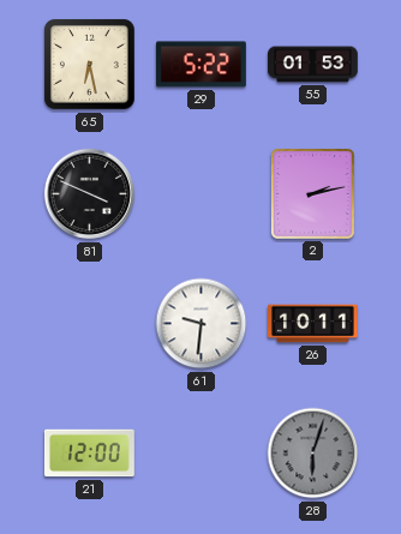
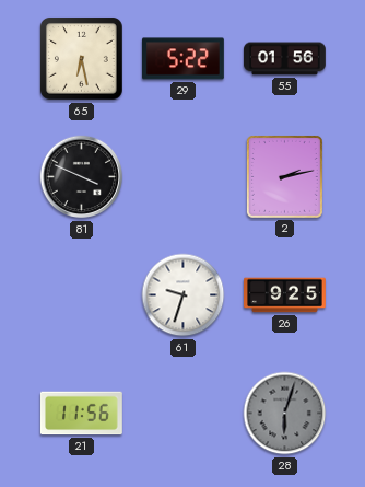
55: 01:53 -> 01:56 (285, 59)
61: 9:31 -> 9:33 (184, 295)
26: 10:11 -> 9:25 (285, 295)
21: 12:00 -> 11:56 (82, 414)
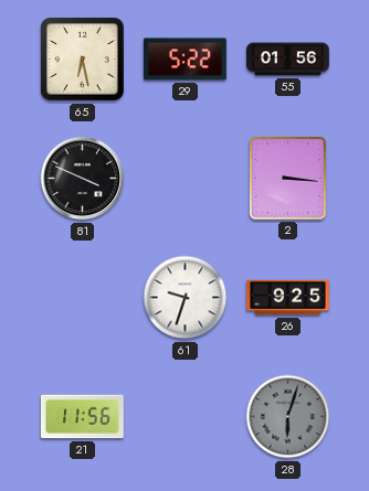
2: 2:13 -> 3:16 (287, 178)
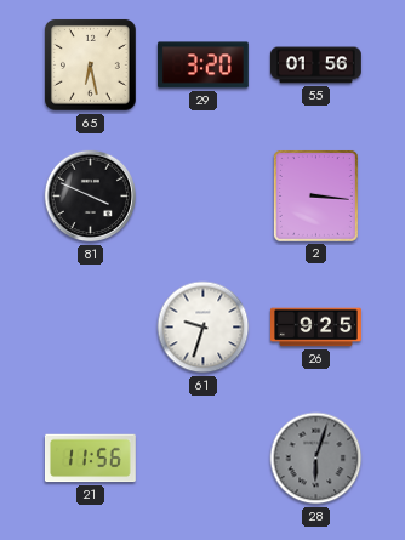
29: 5:22 -> 3:20 (202, 66)
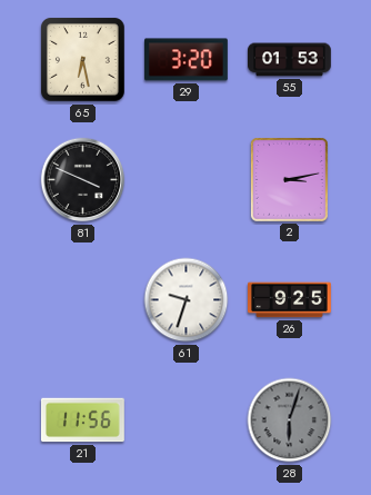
55: 01:56 -> 01:53 (290, 60)
2: 3:16 -> 3:13 (289, 179)
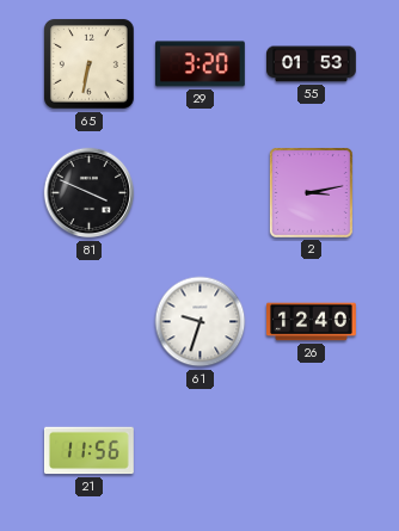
65: 6:28 -> 6:32 (90, 64)
26: 9:25 -> 12:40 (312, 322)
28: 6:03 -> none (290, 420)
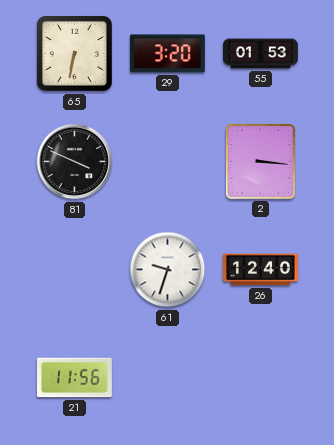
2: 3:13 -> 3:16 (260, 161)
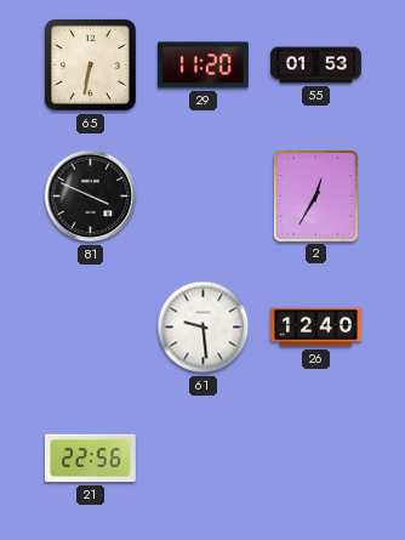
29: 3:20 -> 11:20 (202, 66)
2: 3:16 -> 12:35 (315, 195)
61: 9:33 -> 9:29 (204, 328)
21: 11:56 -> 22:56 (91, 459)
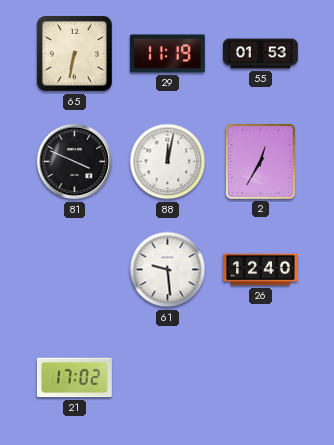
29: 11:20 -> 11:19 (167, 54)
88: none -> 12:02 (168, 162)
21: 22:56 -> 17:02 (75, 378)
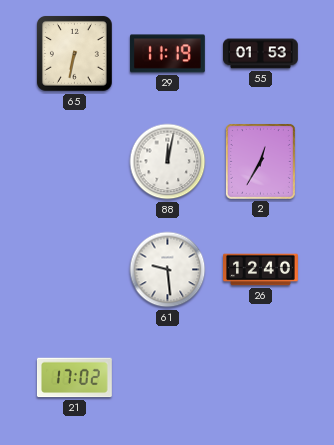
81: 3:49 -> none (75, 162)
